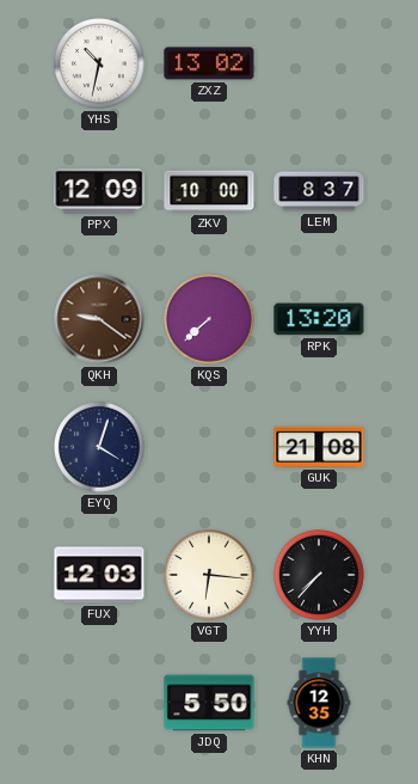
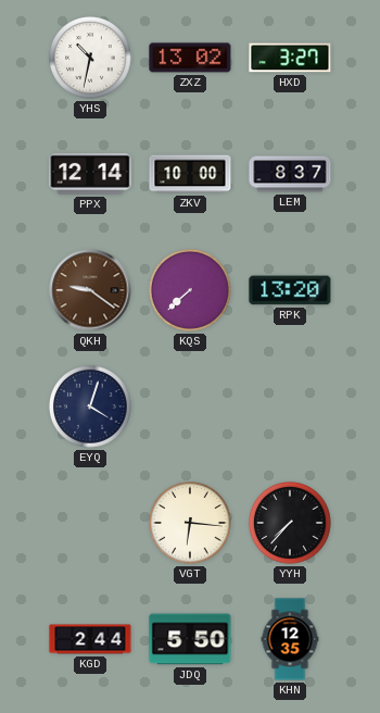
HXD: none -> 3:27 (290, 58)
PPX: 12:09 -> 12:14 (90, 174)
GUK: 21:08 -> none (319, 447)
FUX: 12:03 -> none (99, 575)
KGD: none -> 2:44 (90, 639)
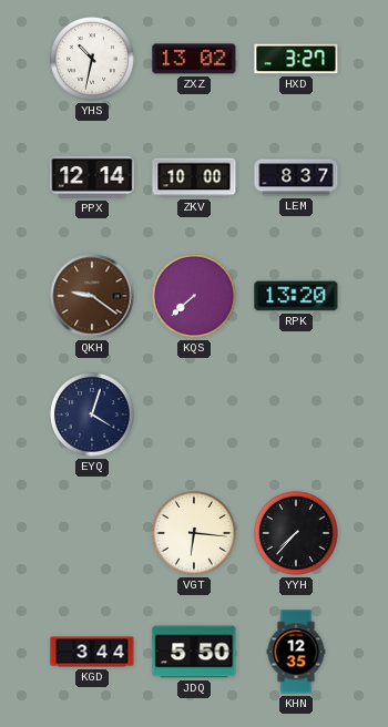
KGD: 2:44 -> 3:44 (92, 652)
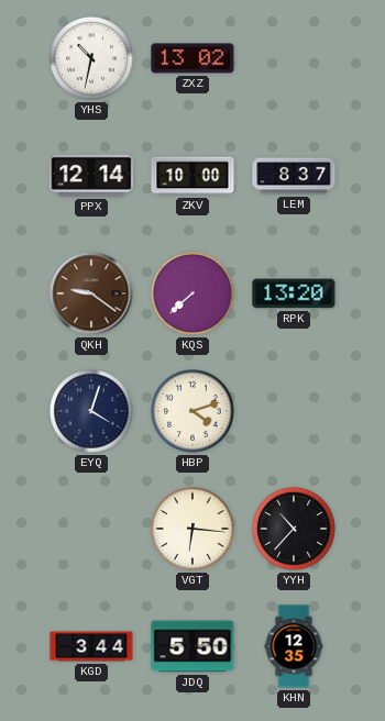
HXD: 3:27 -> none (296, 59)
HBP: none -> 4:12 (193, 411)
YYH: 7:37 -> 10:37 (294, 529)
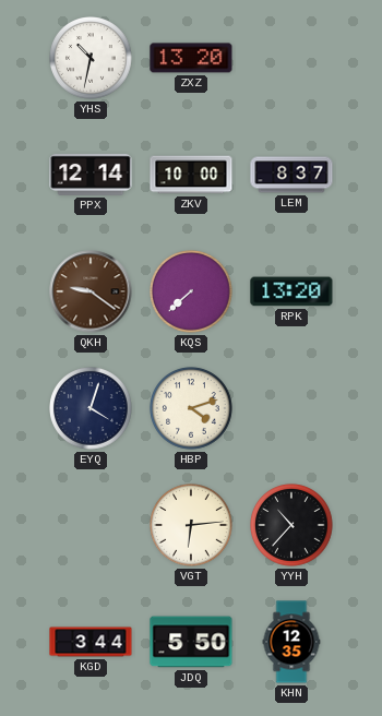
ZXZ: 13:02 -> 13:20 (191, 58)
VGT: 6:16 -> 6:14 (191, 525)
